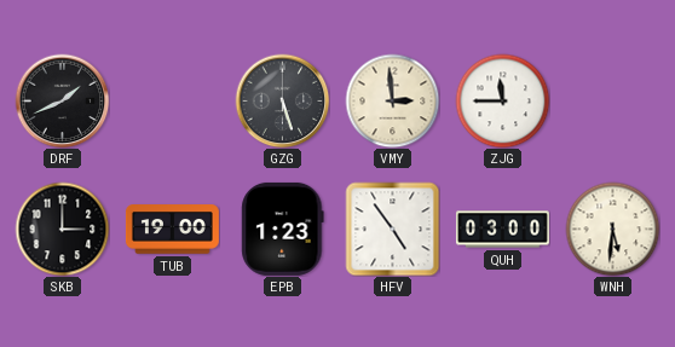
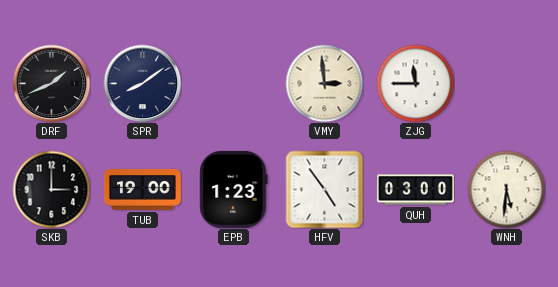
SPR: none -> 8:09 (142, 83)
GZG: 5:27 -> none (282, 100)
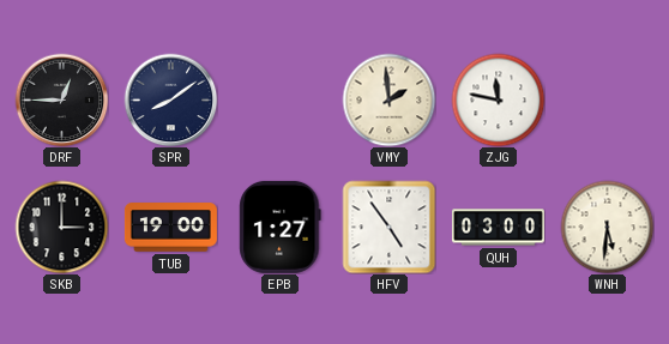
DRF: 1:41 -> 12:45 (61, 99)
VMY: 2:59 -> 1:59 (388, 99)
ZJG: 11:45 -> 11:47 (498, 99)
EPB: 1:23 -> 1:27 (281, 227)
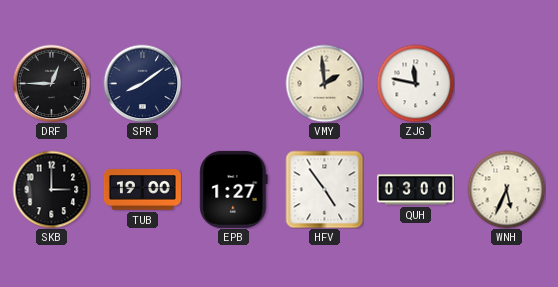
WNH: 5:31 -> 5:34 (506, 189)
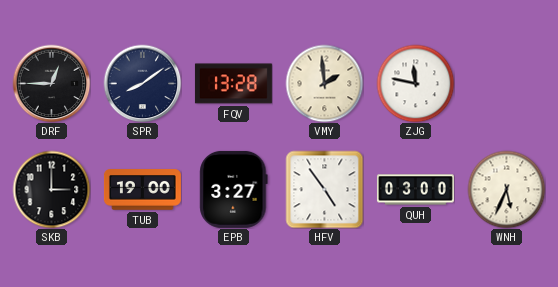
FQV: none -> 13:28 (233, 84)
EPB: 1:27 -> 3:27 (234, 189)
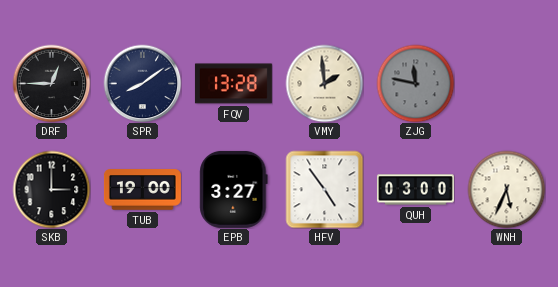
ZJG dial: white -> grey (415, 83)
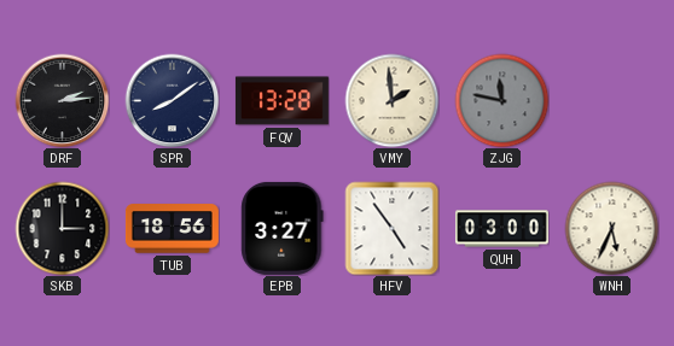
DRF: 12:45 -> 2:14 (62, 100)
TUB: 19:00 -> 18:56 (172, 229)
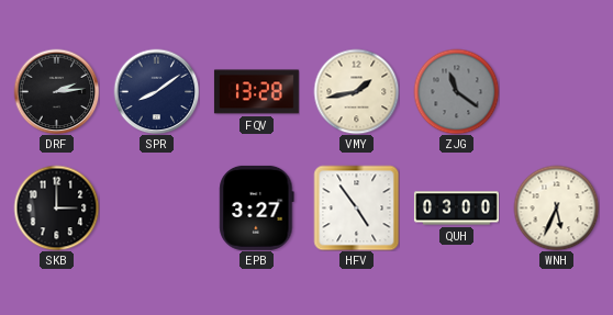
VMY: 1:59 -> 1:43 (356, 91)
ZJG: 11:47 -> 11:21 (456, 91)
TUB: 18:56 -> none (172, 229)
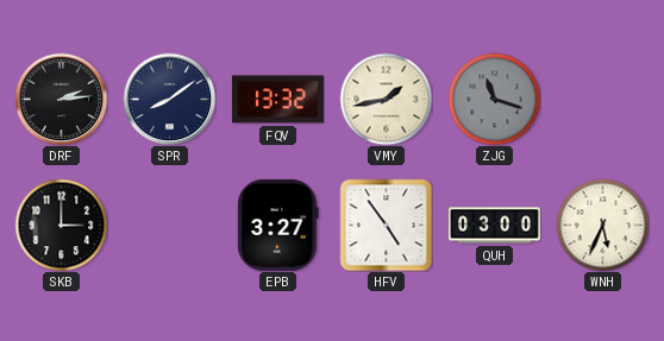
FQV: 13:28 -> 13:32 (277, 100)
ZJG: 11:21 -> 11:18 (494, 99)
